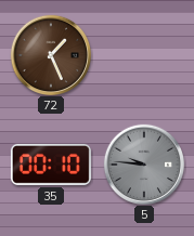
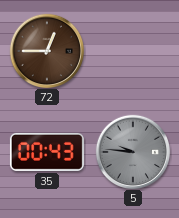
72: 1:26 -> 12:45 (46, 50)
35: 00:10 -> 00:43 (47, 152)
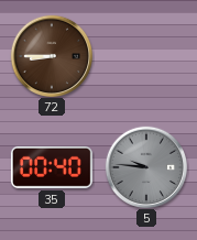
72: 12:45 -> 8:45 (51, 55)
35: 00:43 -> 00:40 (52, 167)
